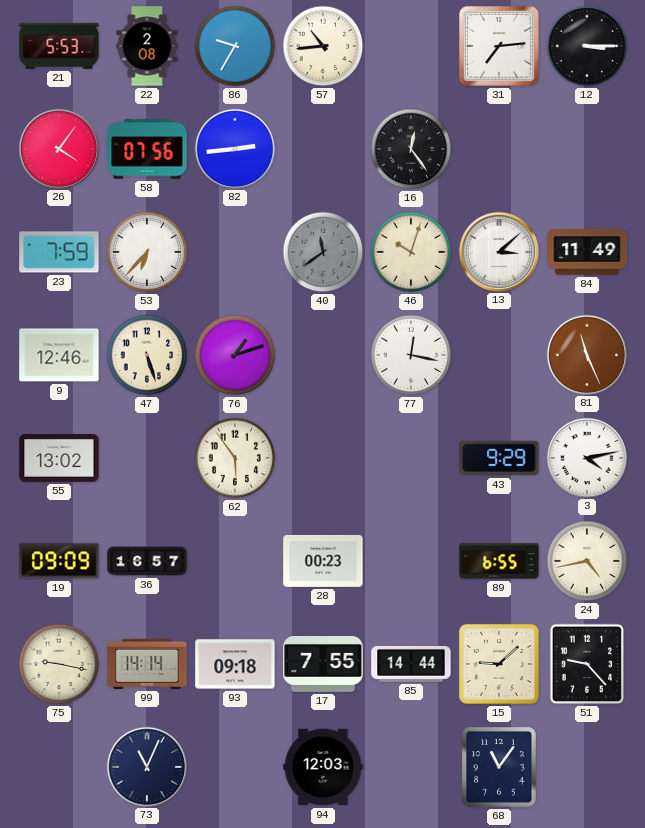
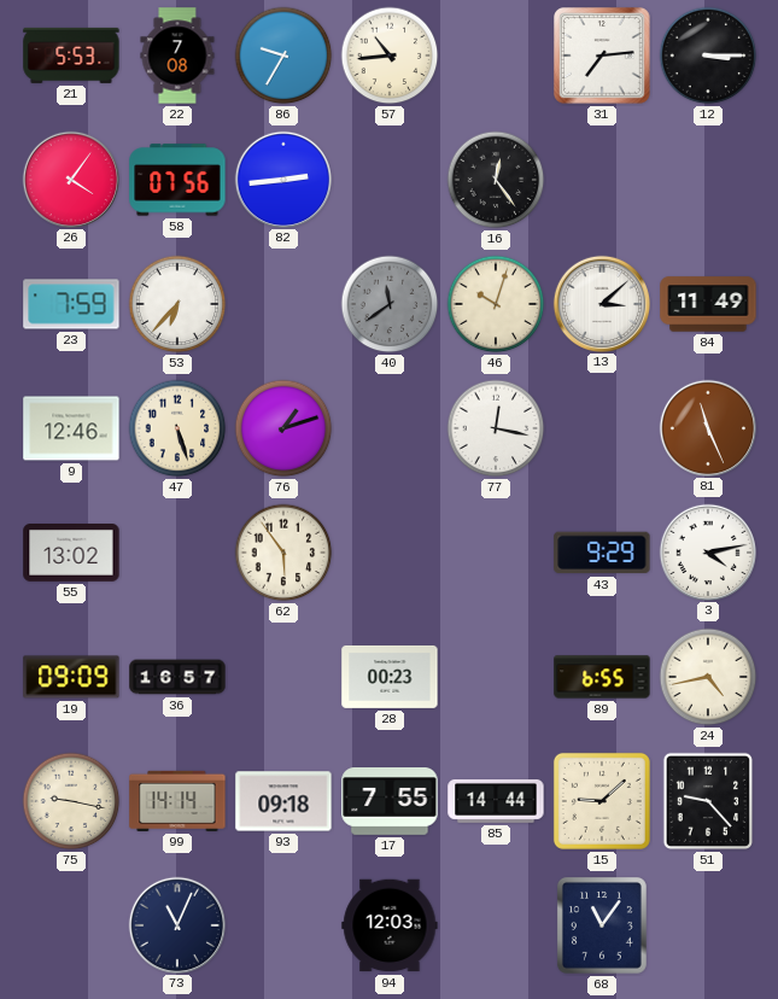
22: 2:08 -> 7:08 (177, 55)
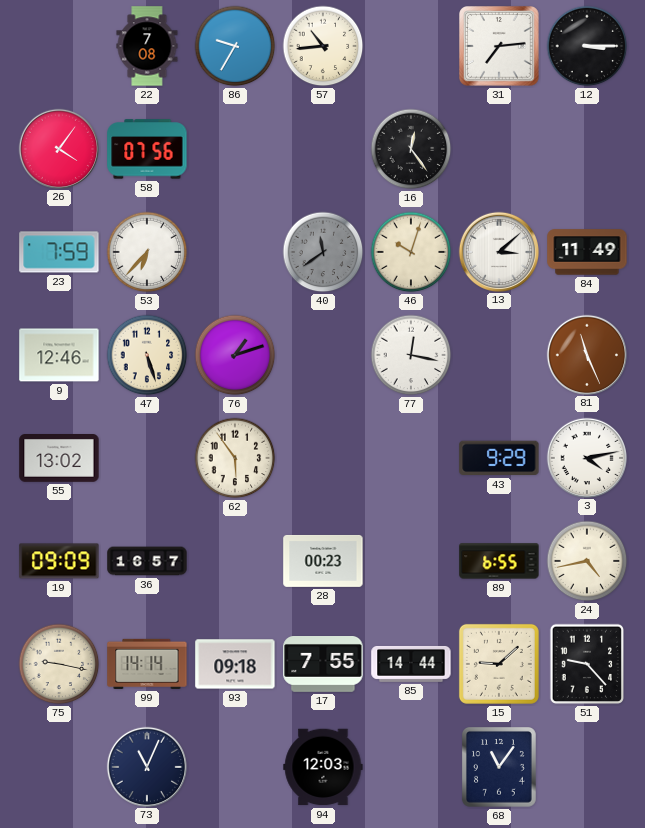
21: 5:53 -> none (71, 55)
82: 2:44 -> none (282, 179)
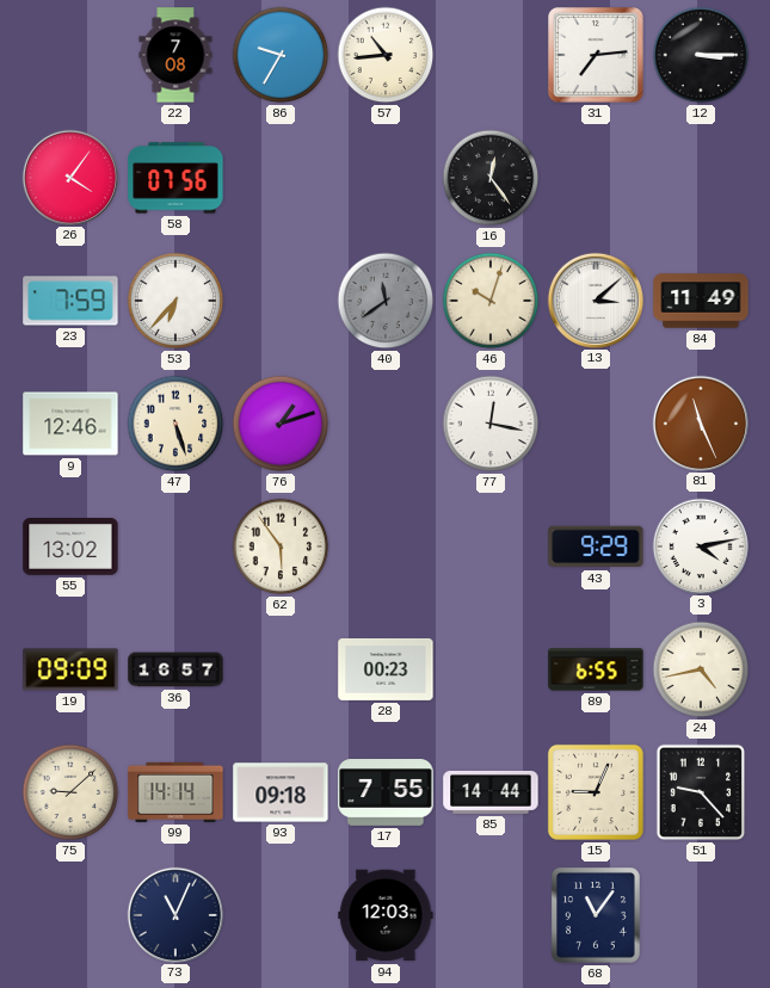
75: 9:17 -> 9:08 (70, 792)
15: 9:08 -> 9:04 (596, 792)
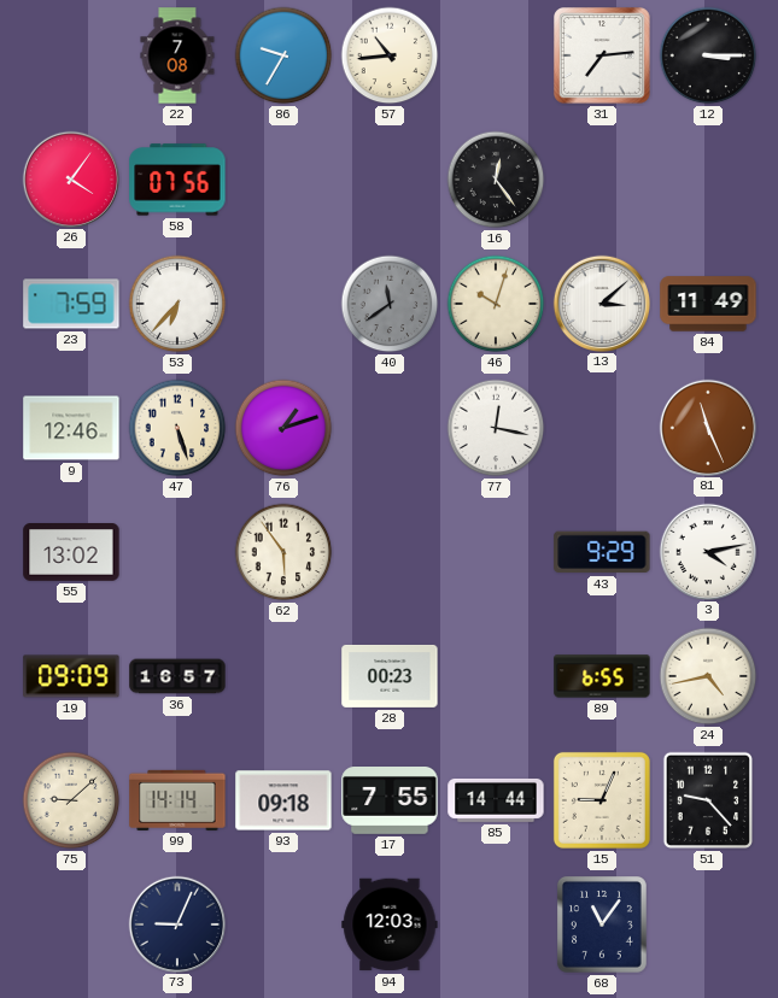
73: 11:04 -> 9:04 (176, 923)
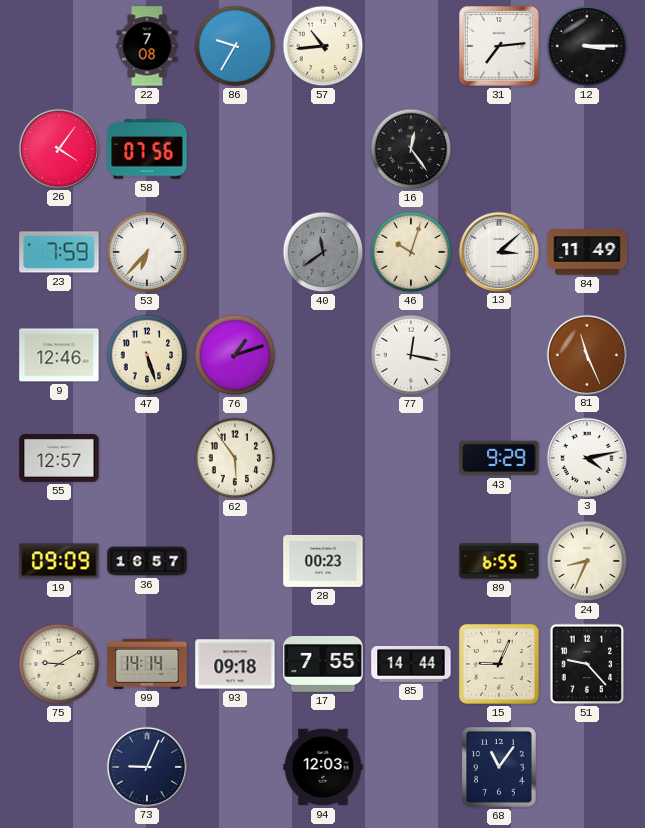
55: 13:02 -> 12:57 (59, 459)
24: 4:43 -> 8:34 (587, 561)
75: 9:08 -> 9:10 (59, 664)
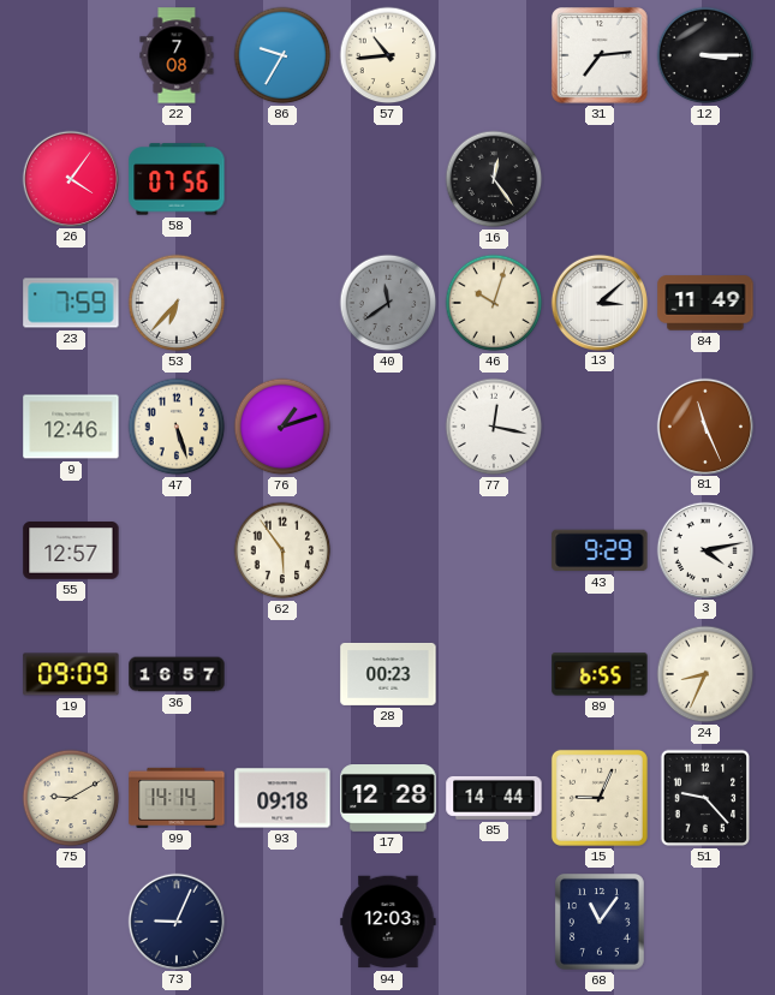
17: 7:55 -> 12:28 (388, 799)
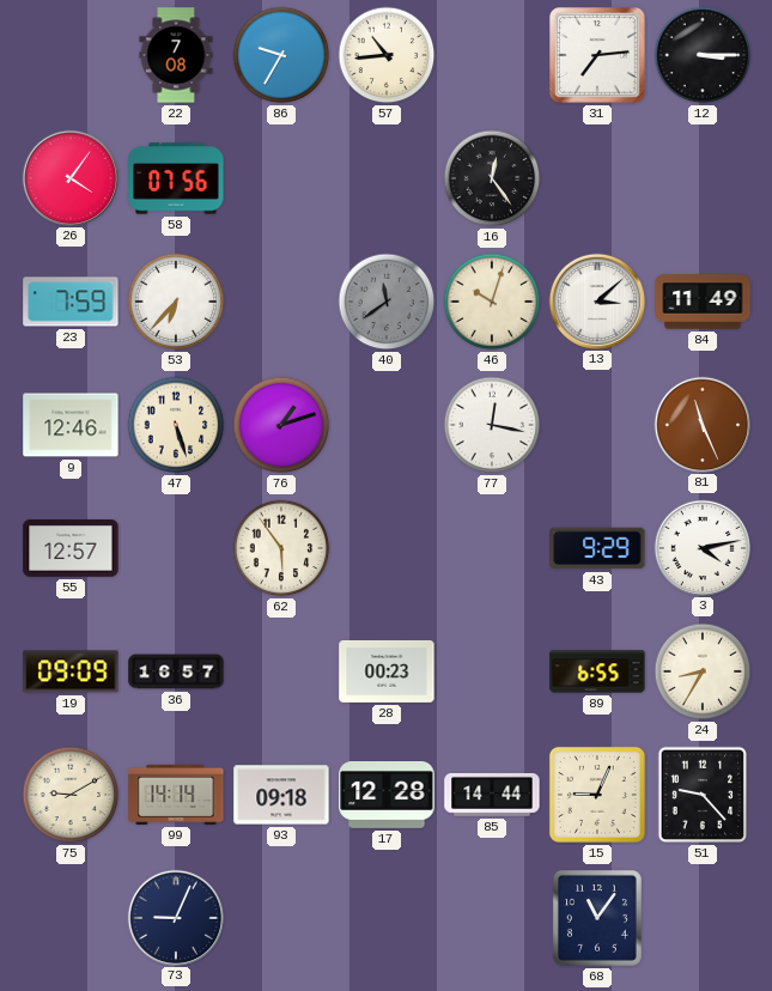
24: 8:34 -> 8:35 (703, 671)
94: 12:03 -> none (388, 922)
